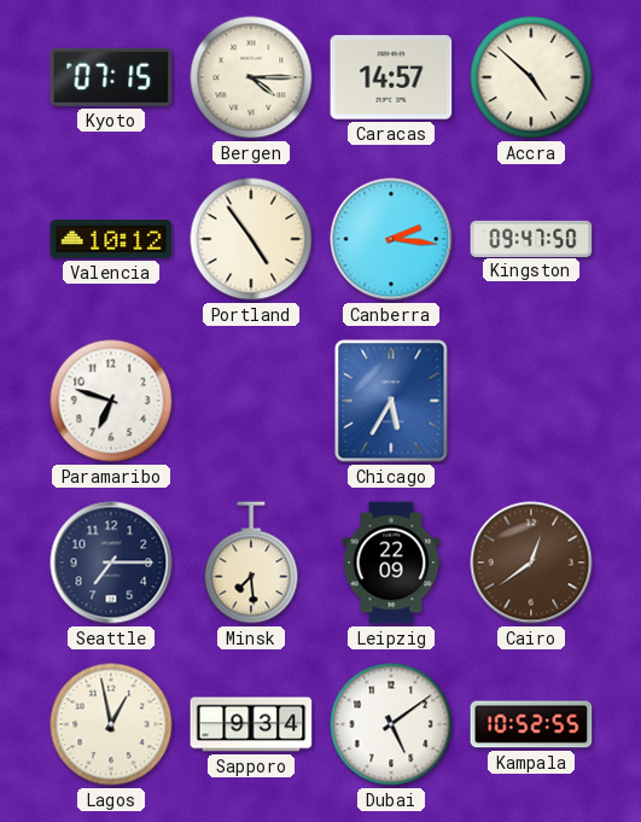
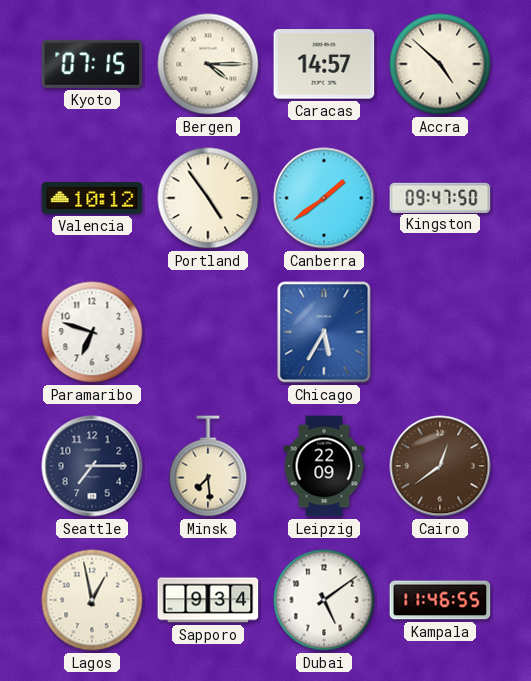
Canberra: 2:16 -> 1:39 (324, 198)
Kampala: 10:52 -> 11:46 (440, 600)
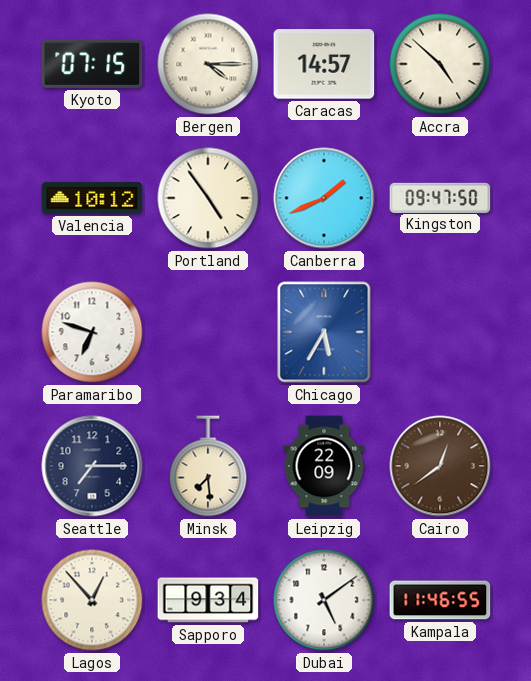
Canberra: 1:39 -> 1:41 (324, 198)
Lagos: 12:58 -> 12:53 (92, 600)
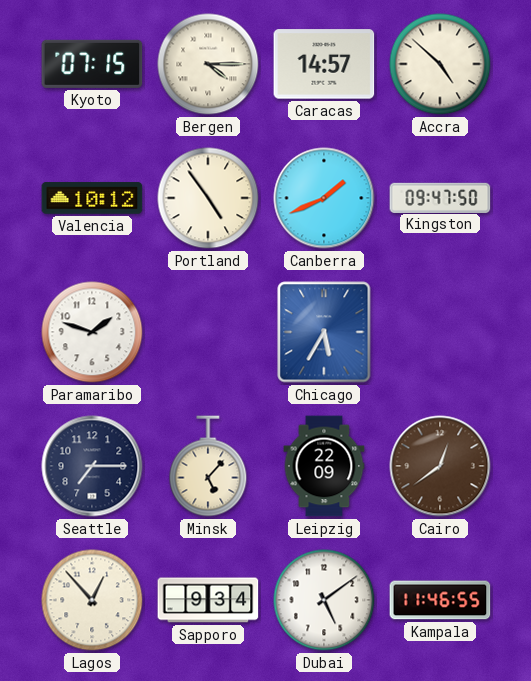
Paramaribo: 6:48 -> 1:48 (92, 332)
Minsk: 7:29 -> 5:07 (208, 466)
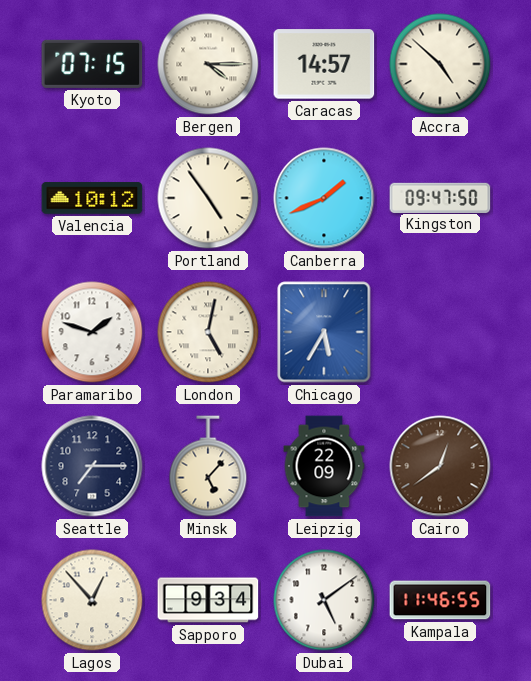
London: none -> 5:02 (208, 332)
